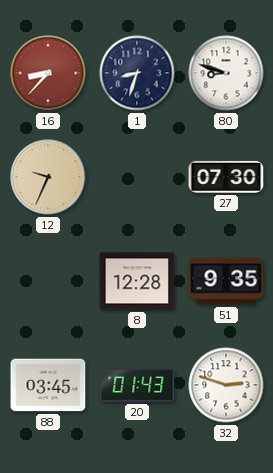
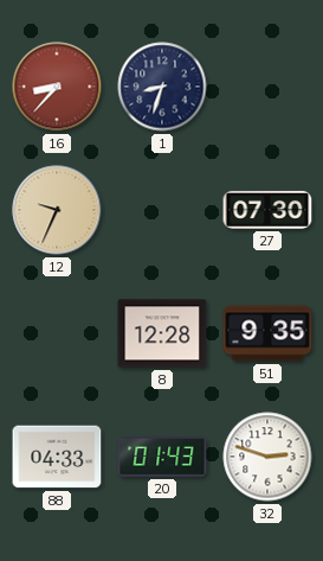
80: 8:48 -> none (226, 73)
88: 03:45 -> 04:33 (57, 457)
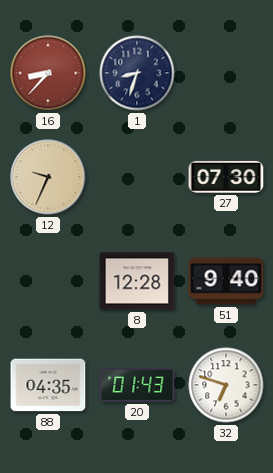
51: 9:35 -> 9:40 (226, 281)
88: 04:33 -> 04:35 (48, 385)
32: 2:48 -> 6:48 (226, 385)
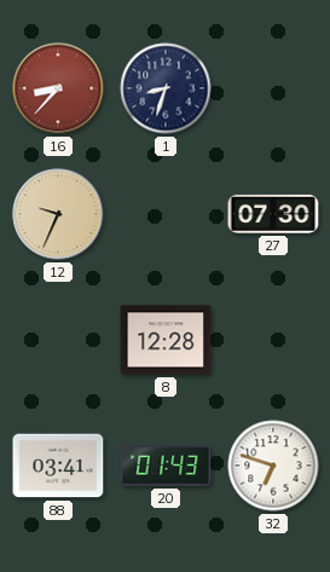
51: 9:40 -> none (226, 281)
88: 04:35 -> 03:41 (58, 466)
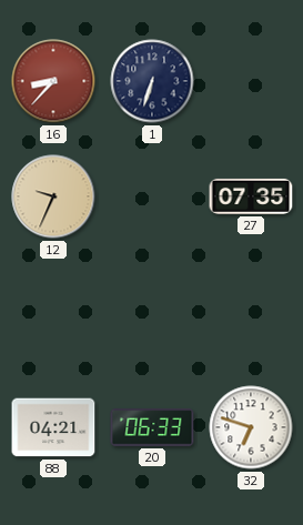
1: 8:33 -> 6:33 (152, 81)
27: 07:30 -> 07:35 (251, 196)
8: 12:28 -> none (166, 340)
88: 03:41 -> 04:21 (53, 427)
20: 01:43 -> 06:33 (152, 427)
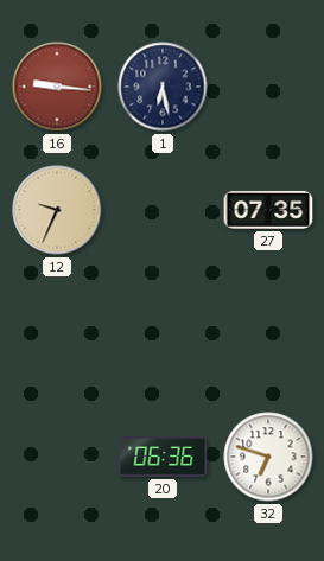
16: 8:37 -> 9:16 (57, 87)
1: 6:33 -> 6:28 (163, 87)
88: 04:21 -> none (53, 427)
20: 06:33 -> 06:36 (163, 457)
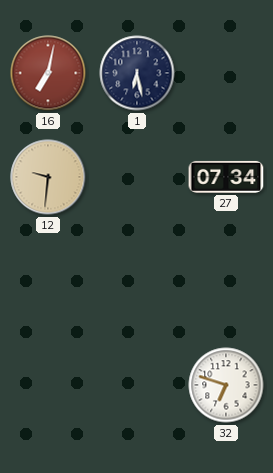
16: 9:16 -> 7:02 (48, 73)
12: 9:34 -> 9:31 (48, 177)
27: 07:35 -> 07:34 (226, 177)
20: 06:36 -> none (163, 457)
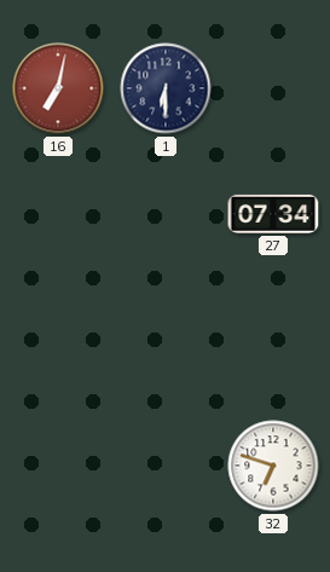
1: 6:28 -> 6:30 (166, 88)
12: 9:31 -> none (48, 177)
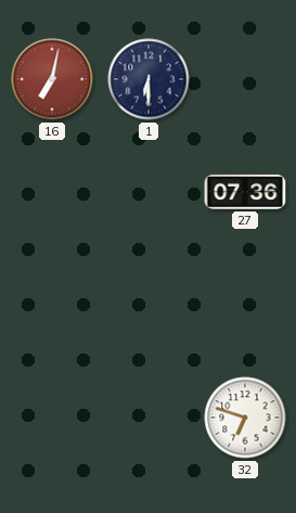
27: 07:34 -> 07:36 (245, 192)
